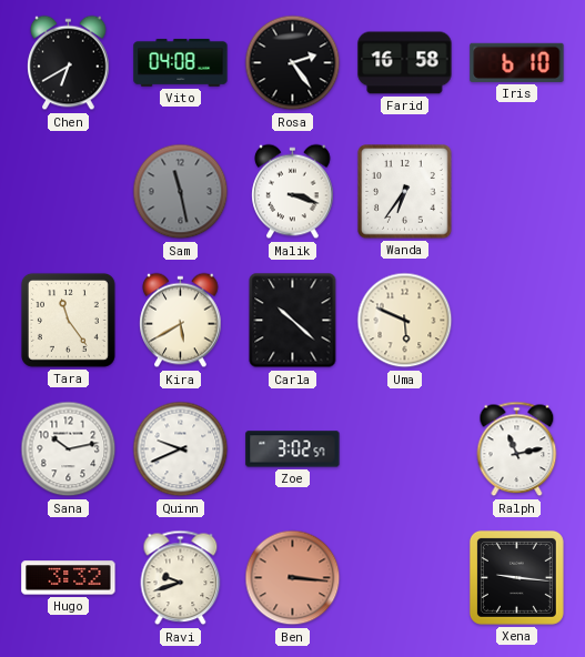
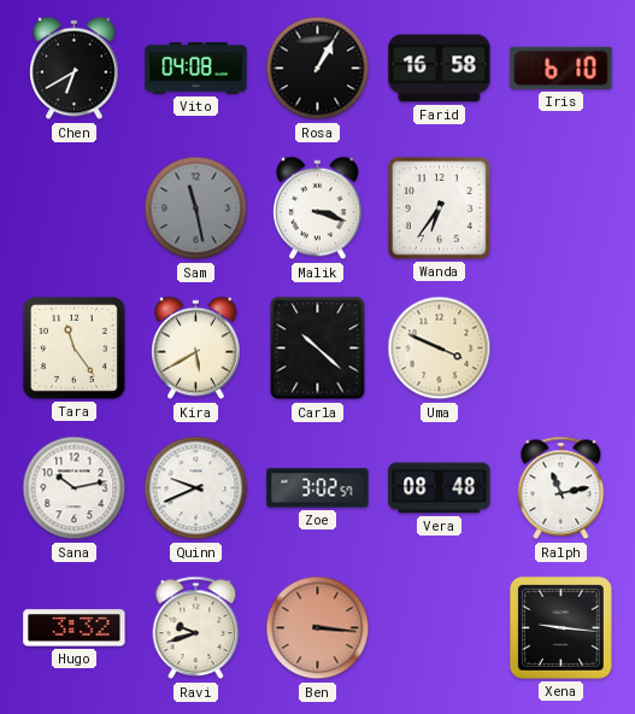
Rosa: 2:24 -> 1:05 (318, 69)
Uma: 5:49 -> 3:49 (440, 349)
Vera: none -> 08:48 (440, 488)
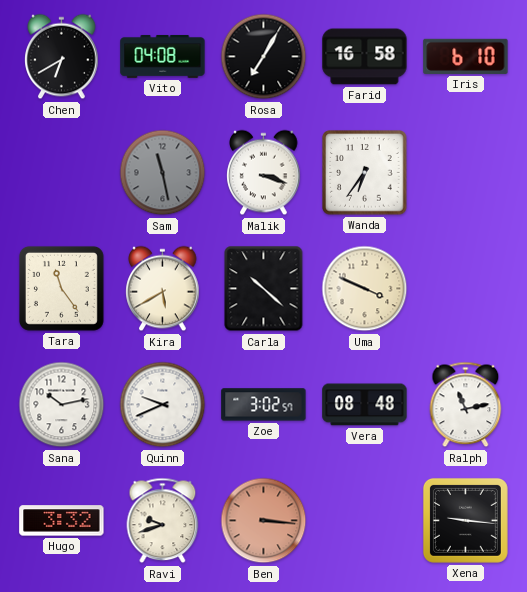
Rosa: 1:05 -> 7:05 (264, 57)
